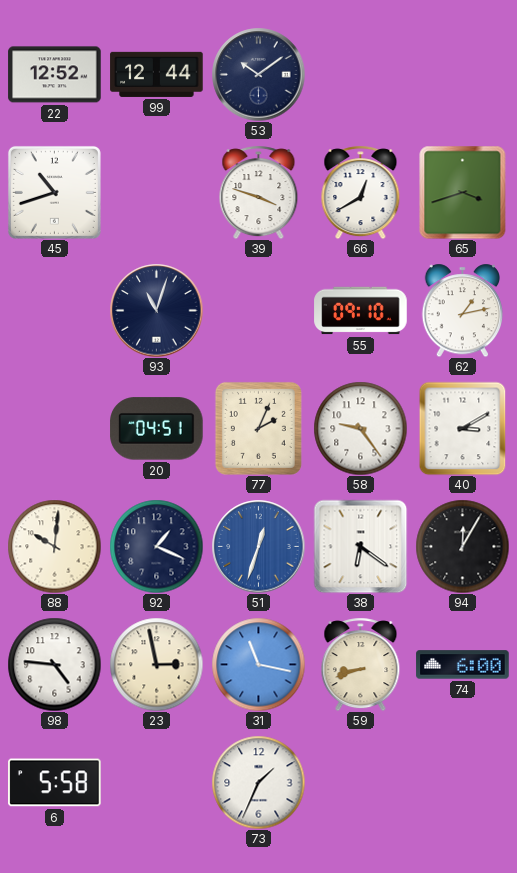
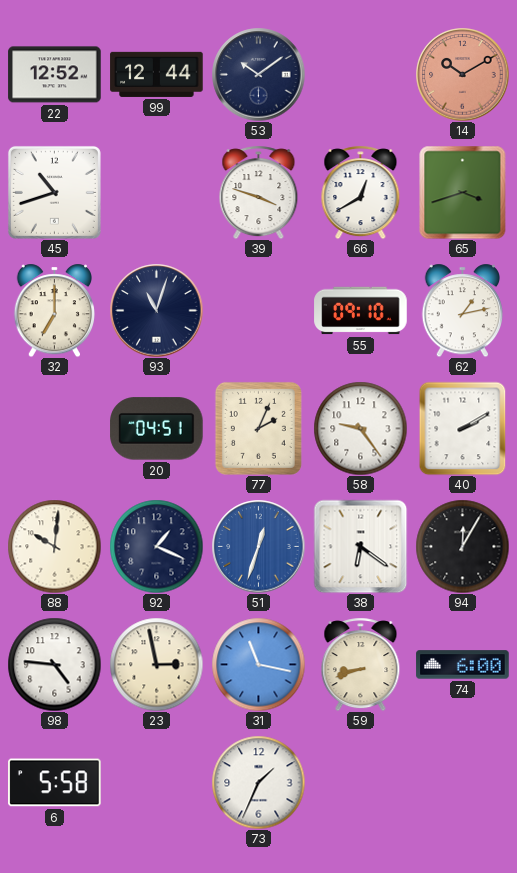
14: none -> 10:10 (462, 74)
32: none -> 7:00 (54, 310)
40: 3:10 -> 2:10 (463, 428)
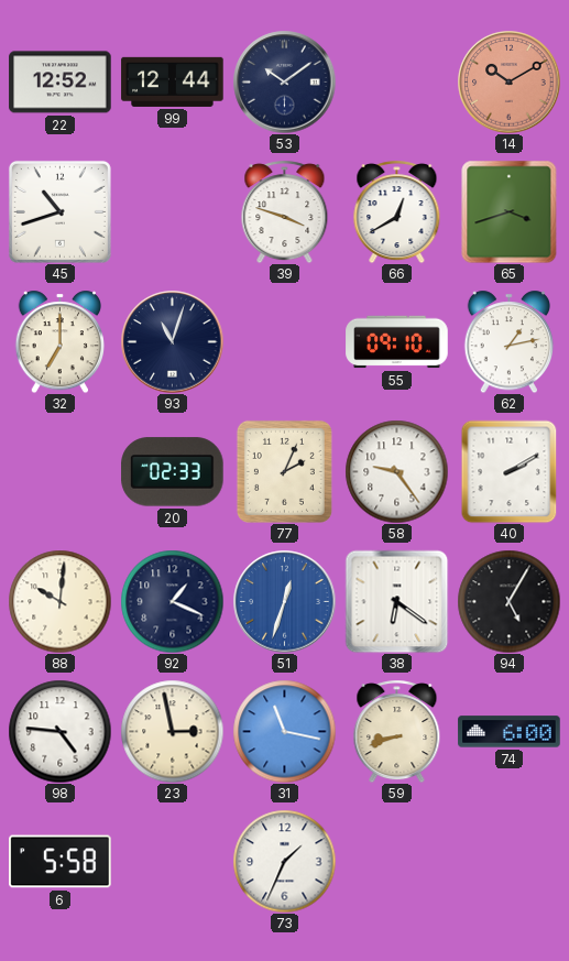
20: 04:51 -> 02:33 (173, 472)
94: 12:05 -> 5:05 (508, 601)
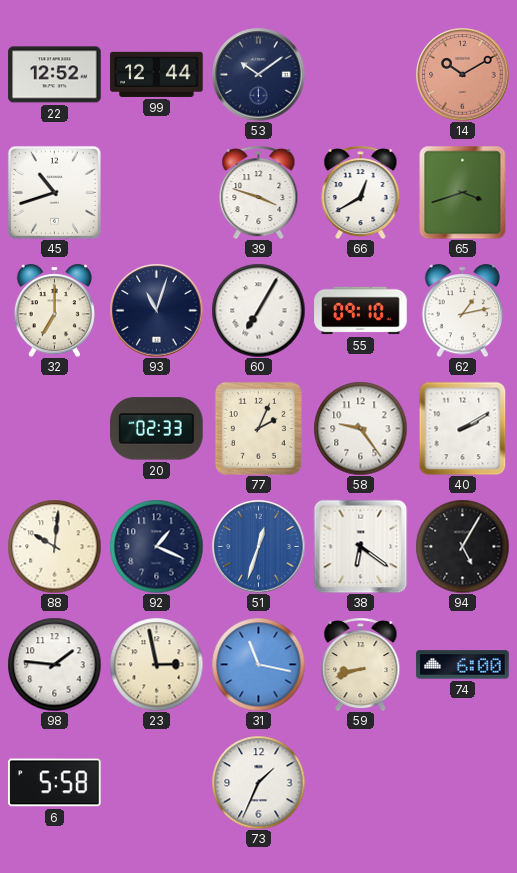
60: none -> 7:05 (258, 310)
98: 4:46 -> 1:46 (54, 664)
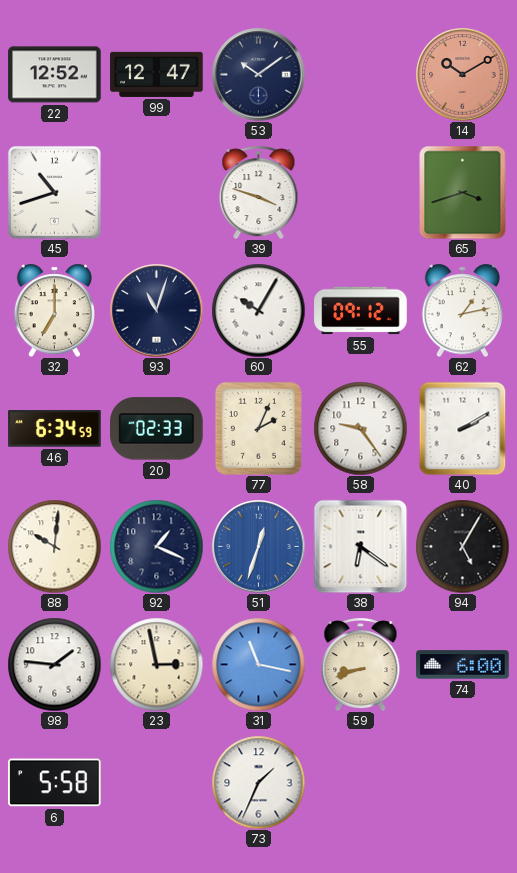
99: 12:44 -> 12:47 (157, 74)
66: 12:40 -> none (361, 192)
60: 7:05 -> 10:05 (258, 310)
55: 09:10 -> 09:12 (361, 311)
46: none -> 6:34 (55, 429)
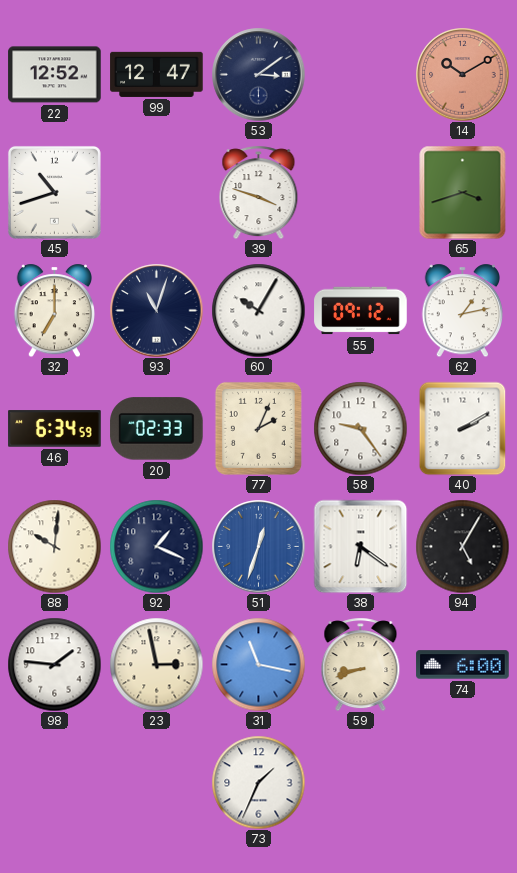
53: 10:09 -> 3:09 (258, 74)
6: 5:58 -> none (55, 783)
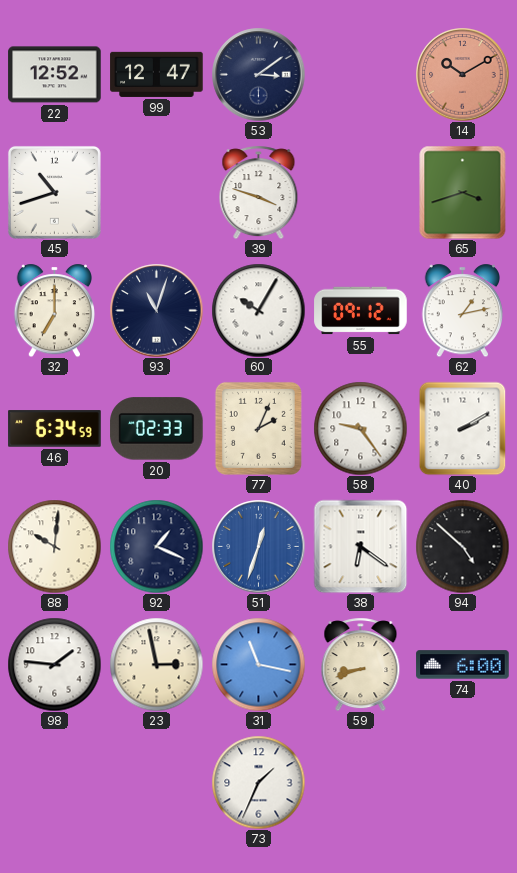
94: 5:05 -> 4:52 (462, 546)
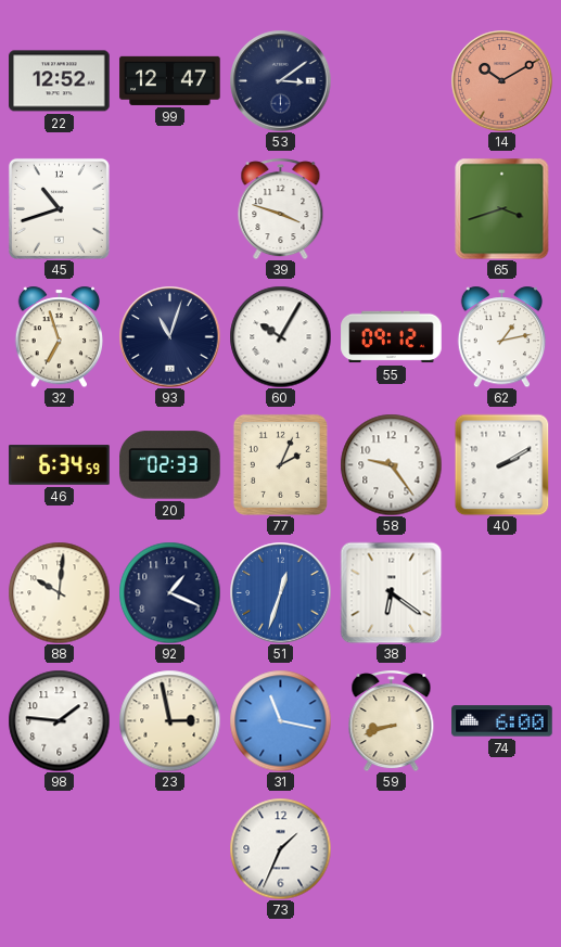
32: 7:00 -> 6:57 (59, 336)
94: 4:52 -> none (462, 546)
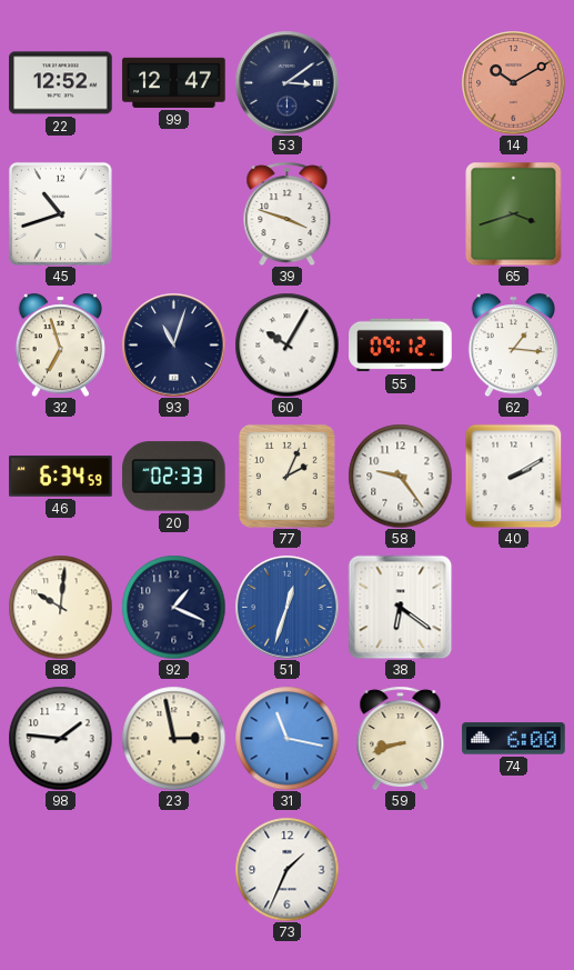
62: 1:13 -> 1:16 (513, 344)
